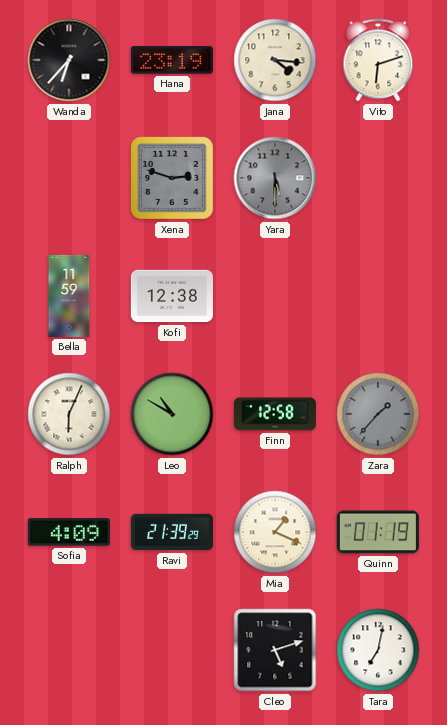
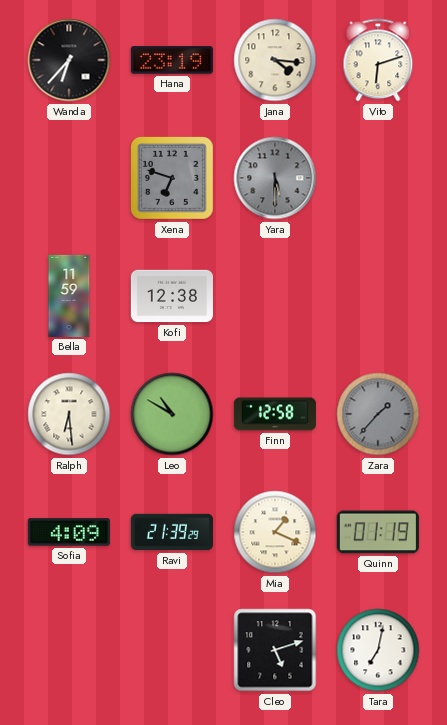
Xena: 2:48 -> 6:48 (172, 178)
Ralph: 6:04 -> 6:29 (69, 414)
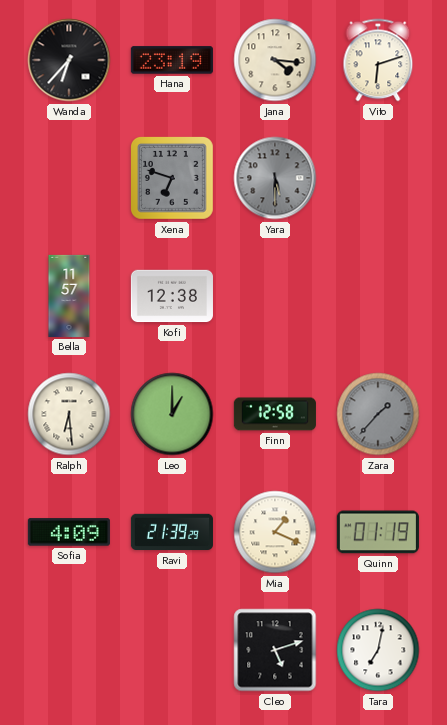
Bella: 11:59 -> 11:57 (69, 296)
Leo: 10:50 -> 1:00 (172, 414)
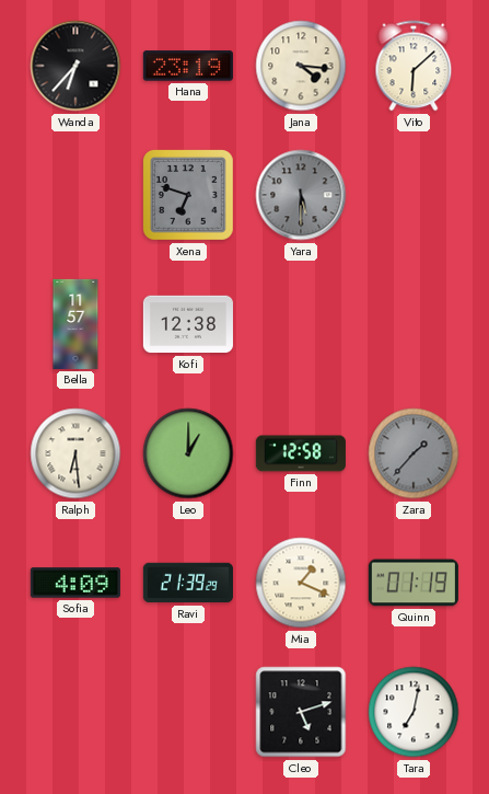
Vito: 6:12 -> 6:08 (414, 66)
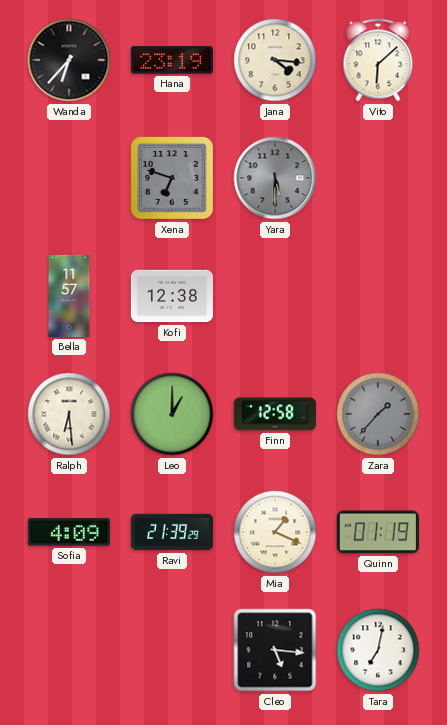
Cleo: 5:12 -> 5:16 (275, 650)
